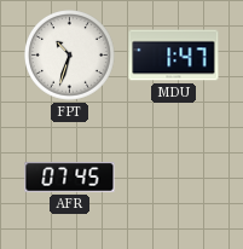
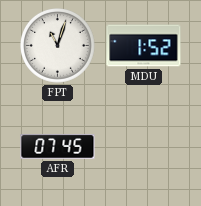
FPT: 10:33 -> 11:03 (58, 46)
MDU: 1:47 -> 1:52 (144, 46)
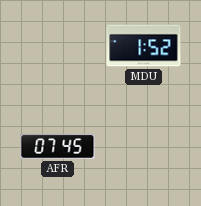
FPT: 11:03 -> none (58, 46)
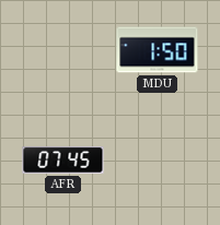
MDU: 1:52 -> 1:50 (158, 50)
